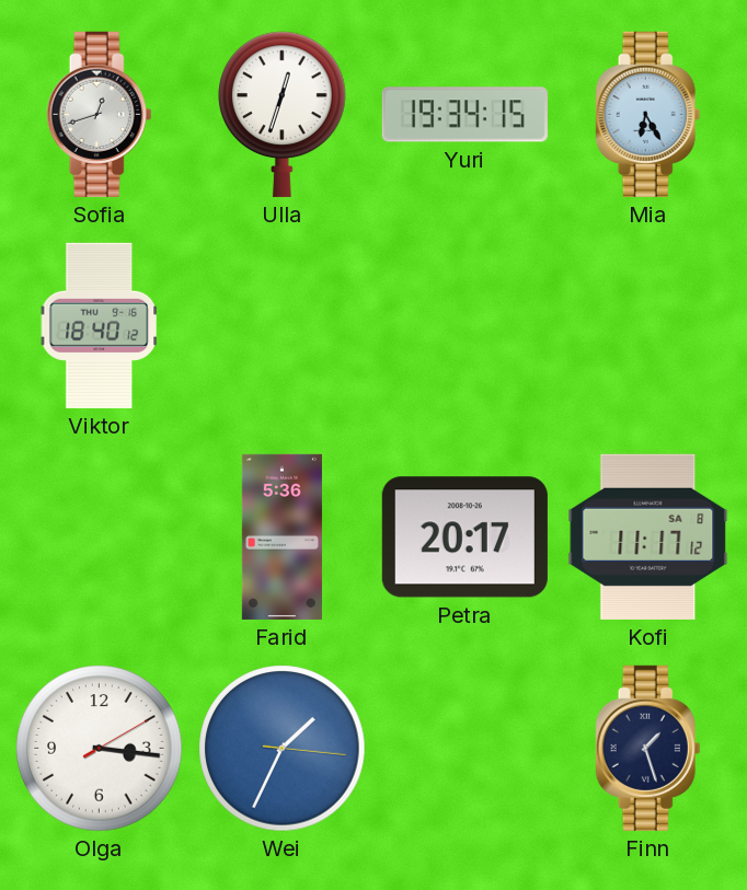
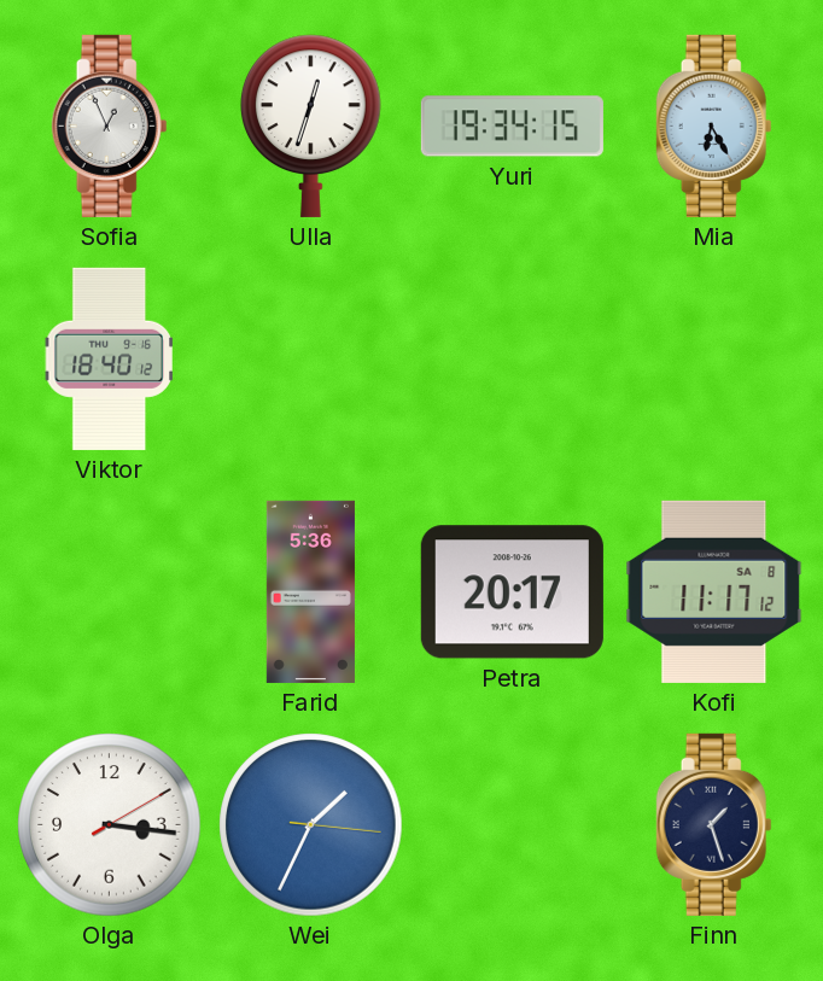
Sofia: 12:42 -> 12:56 (110, 125)
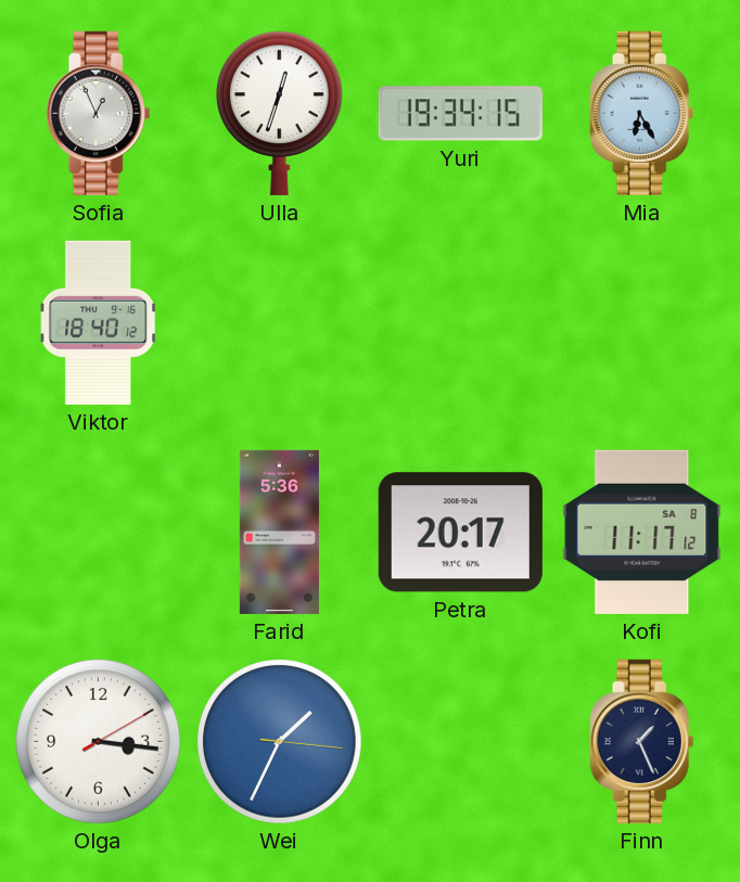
Finn: 1:27 -> 1:26 (642, 741)
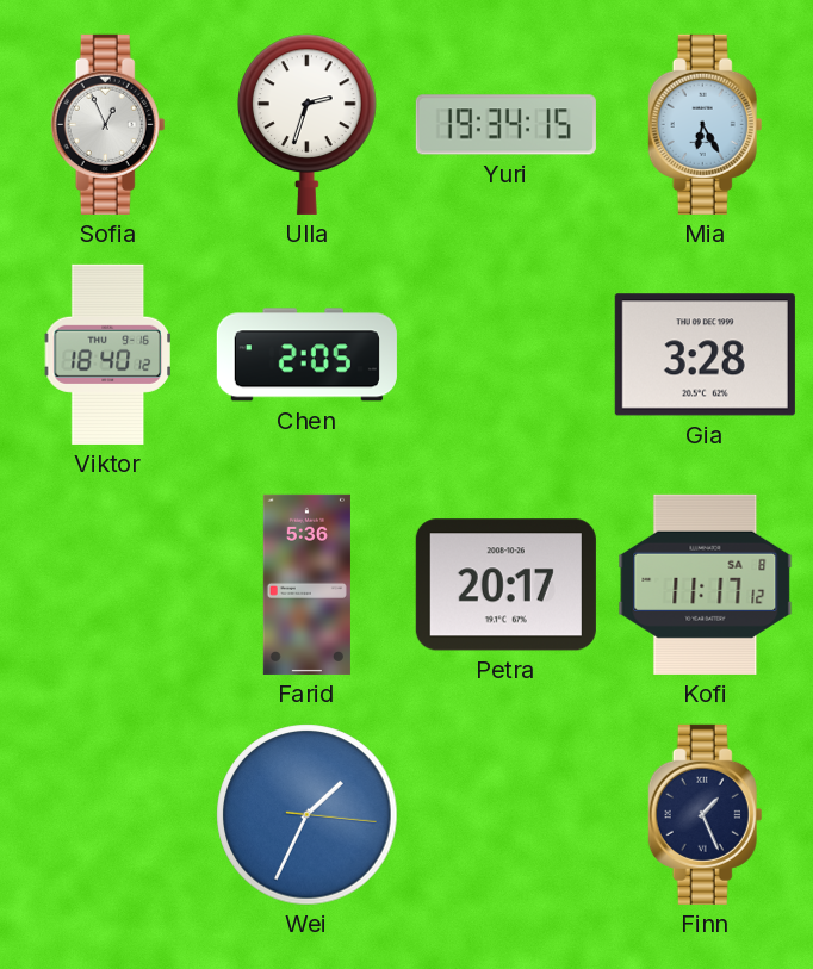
Ulla: 12:33 -> 2:33 (308, 124)
Chen: none -> 2:05 (306, 355)
Gia: none -> 3:28 (705, 355)
Olga: 3:16 -> none (99, 742)
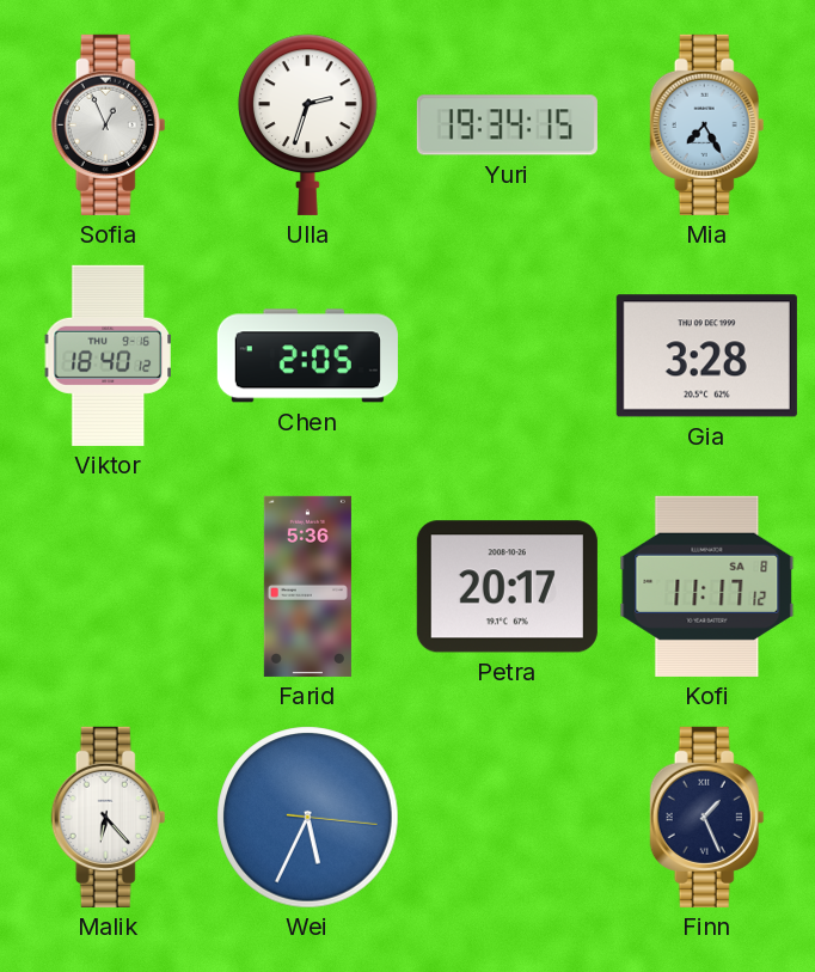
Mia: 6:25 -> 7:25 (707, 124)
Malik: none -> 6:23 (109, 817)
Wei: 1:34 -> 5:34 (308, 818)
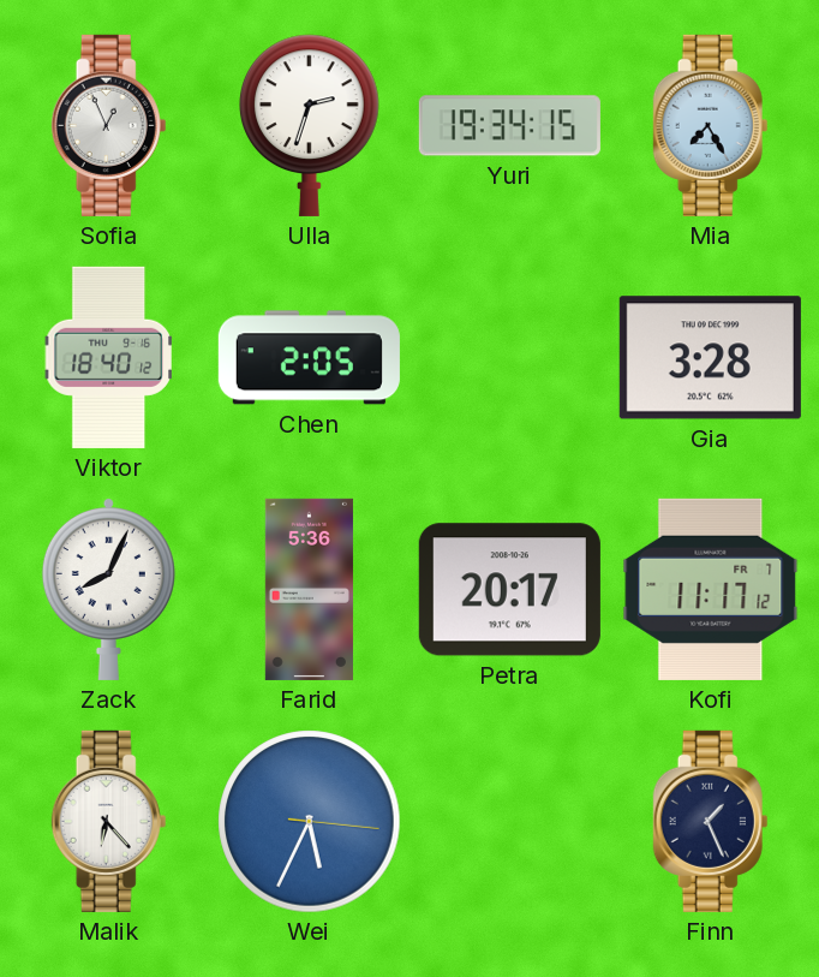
Zack: none -> 8:04 (108, 590)
Kofi date: SA 8 -> FR 7 (711, 589)
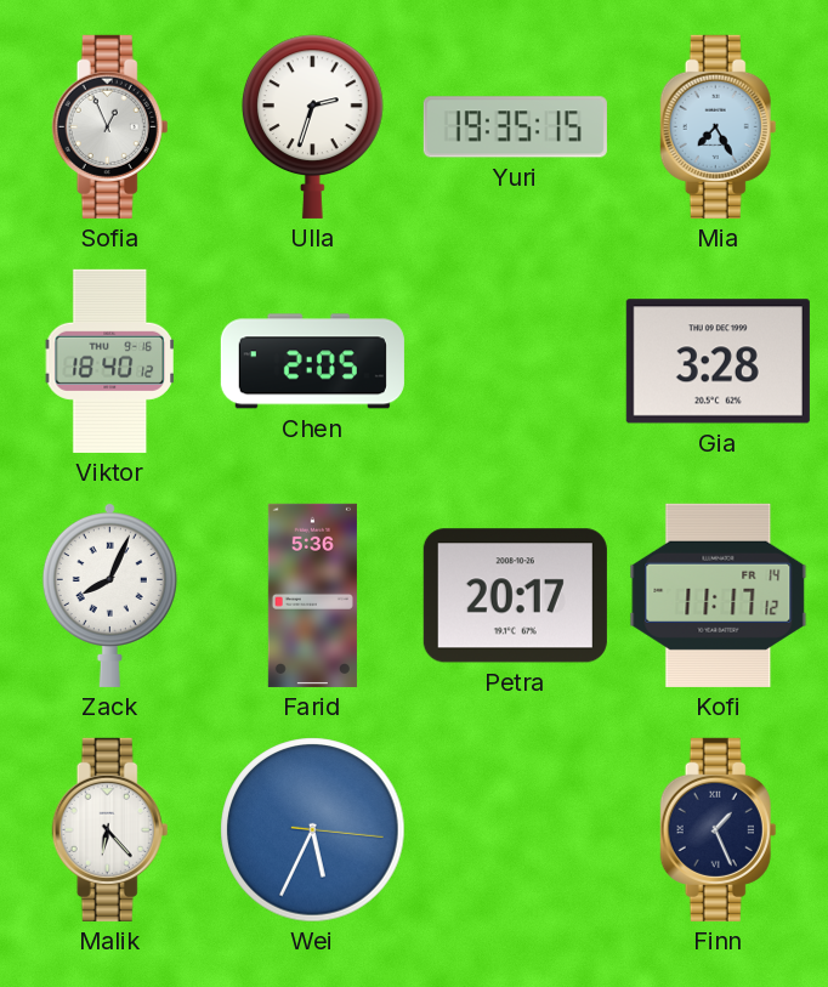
Yuri: 19:34 -> 19:35 (515, 127)
Kofi date: FR 7 -> FR 14 (719, 595)
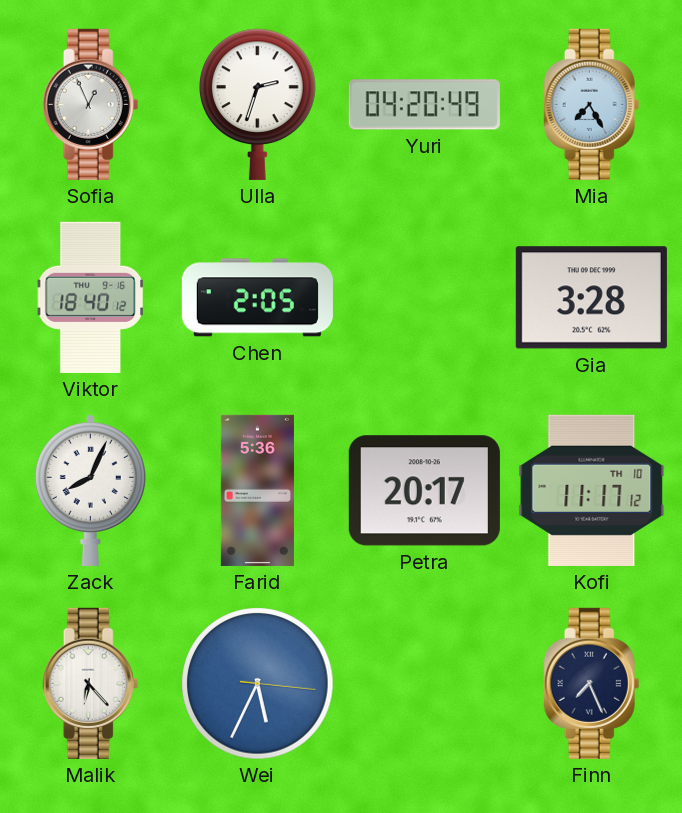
Yuri: 19:35 -> 04:20 (424, 105)
Kofi date: FR 14 -> TH 10 (592, 490)
Finn: 1:26 -> 7:26 (592, 683)
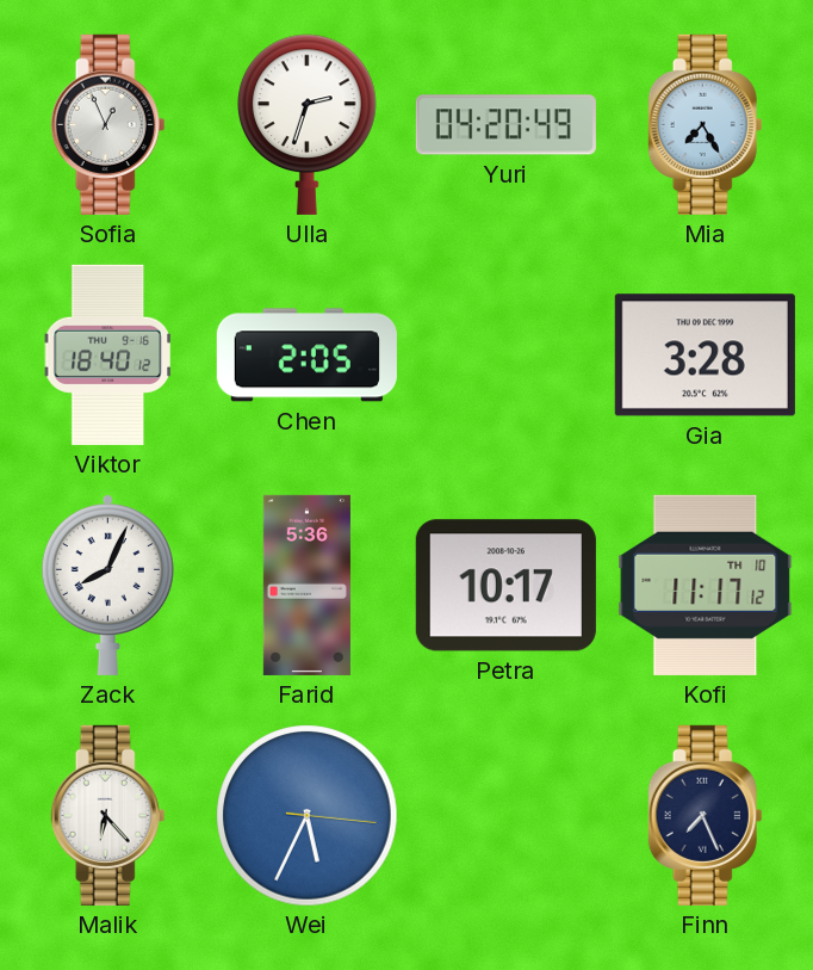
Petra: 20:17 -> 10:17 (505, 586)
